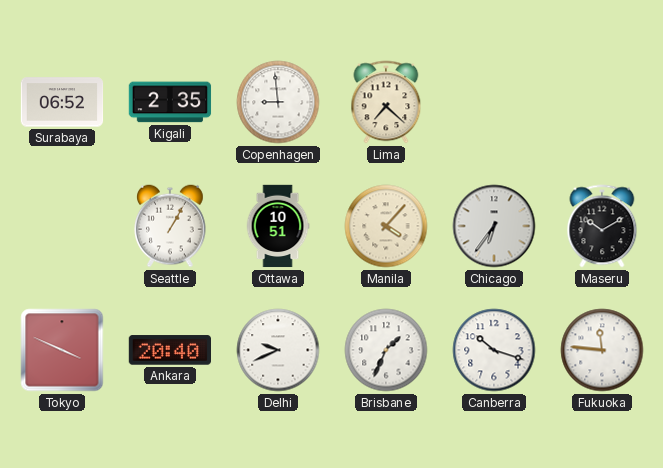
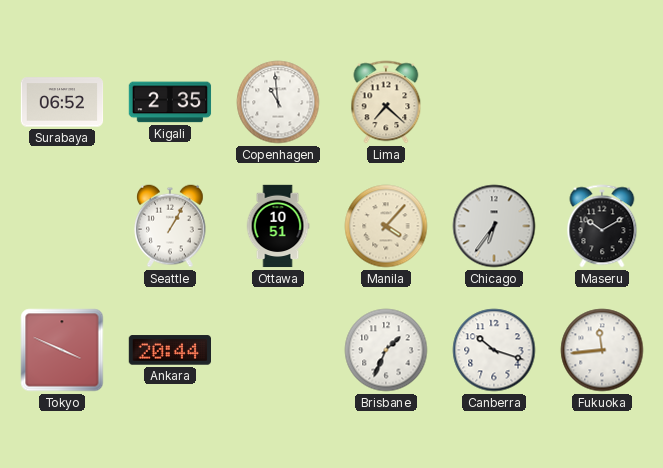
Copenhagen: 8:59 -> 10:59 (278, 102)
Ankara: 20:40 -> 20:44 (169, 350)
Delhi: 9:41 -> none (278, 350)
Fukuoka: 11:46 -> 11:44 (602, 350)
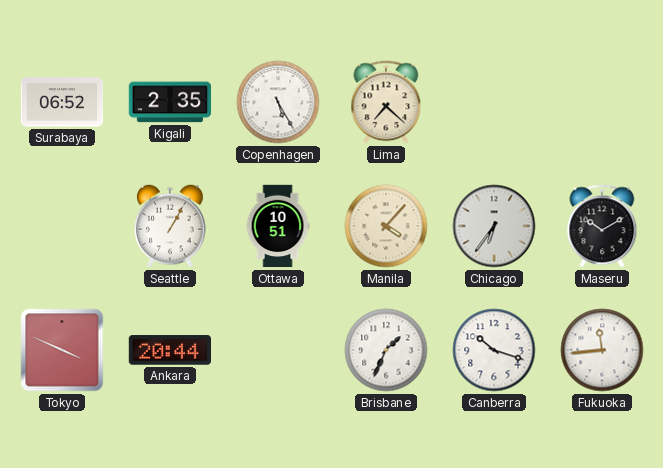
Copenhagen: 10:59 -> 5:25 (278, 102)
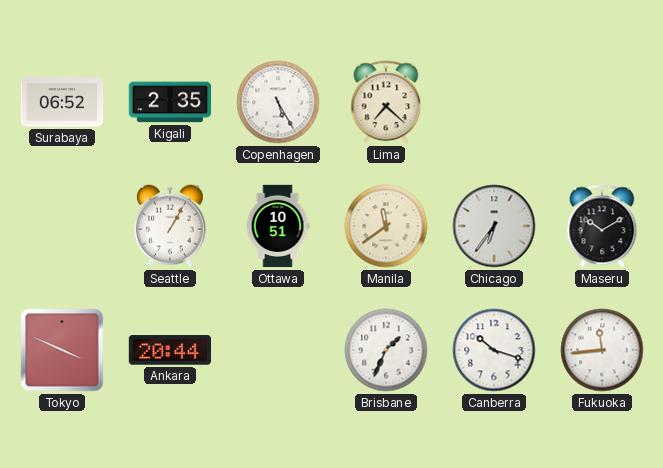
Manila: 4:07 -> 11:39 (386, 226)
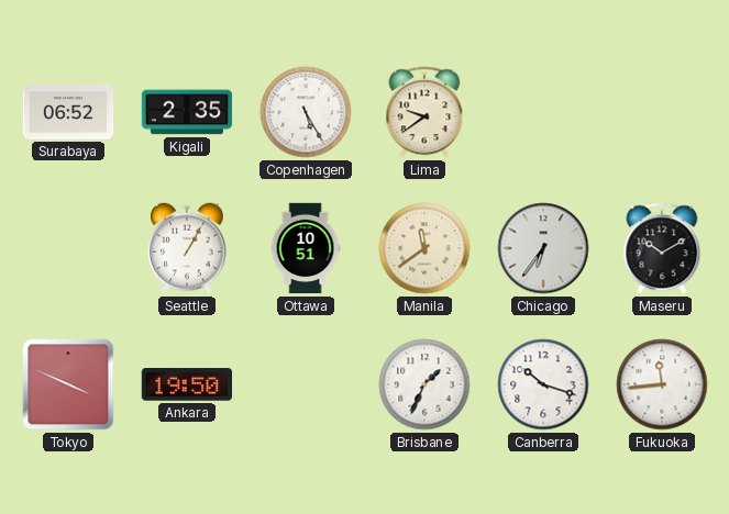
Lima: 7:22 -> 9:39 (424, 112)
Ankara: 20:44 -> 19:50 (186, 384)
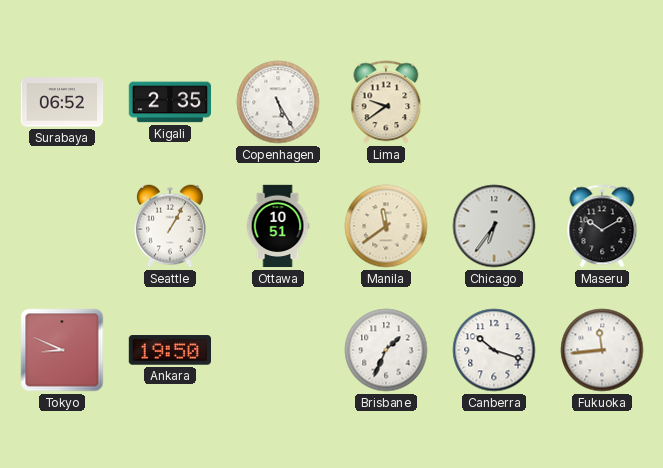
Tokyo: 3:49 -> 8:49 (62, 350)
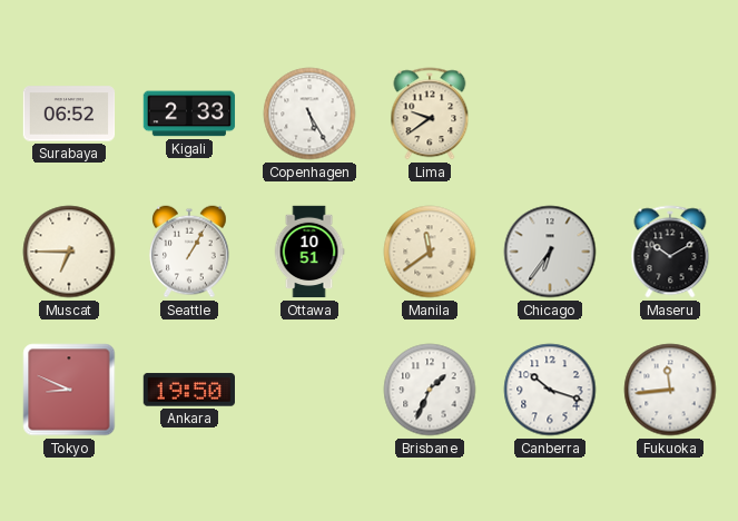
Kigali: 2:35 -> 2:33 (189, 114)
Muscat: none -> 6:45 (69, 252)
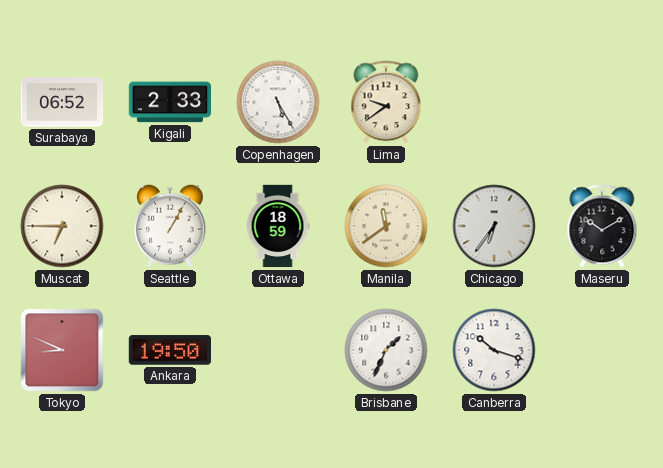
Ottawa: 10:51 -> 18:59 (278, 226)
Fukuoka: 11:44 -> none (670, 390)
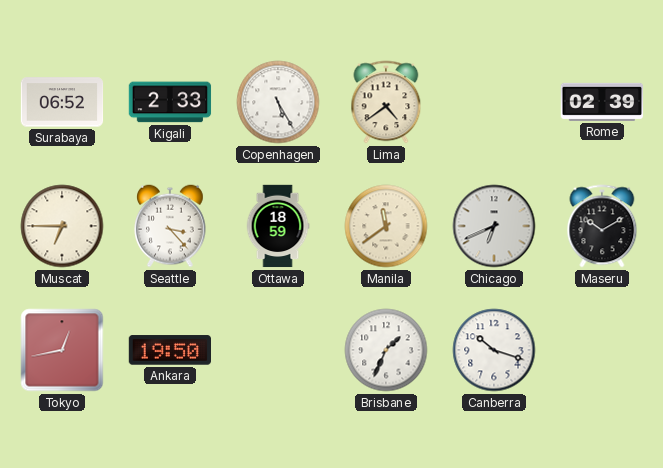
Lima: 9:39 -> 4:39 (386, 102)
Rome: none -> 02:39 (602, 102)
Seattle: 1:05 -> 3:23 (171, 226)
Chicago: 6:36 -> 6:41 (494, 226)
Tokyo: 8:49 -> 12:43 (62, 350)
